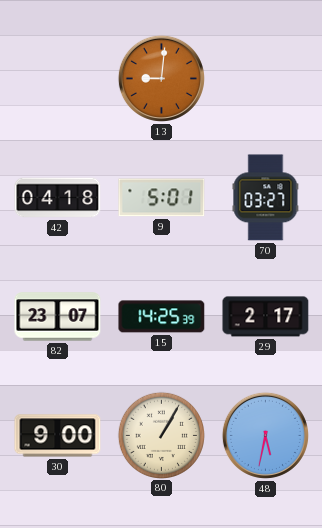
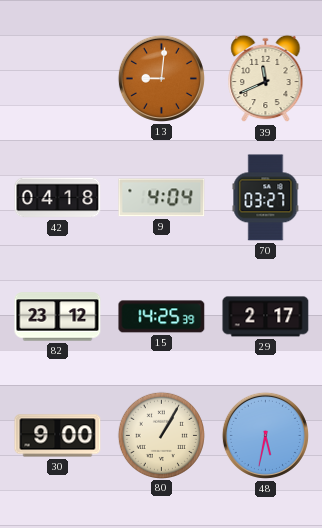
39: none -> 11:41 (266, 79)
9: 5:01 -> 4:04 (162, 198)
82: 23:07 -> 23:12 (58, 317)
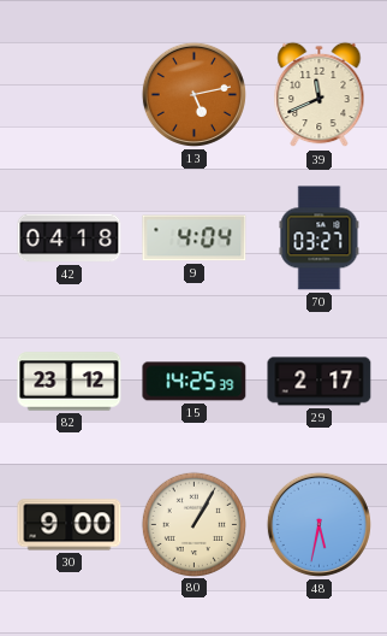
13: 9:01 -> 5:13 (194, 94)
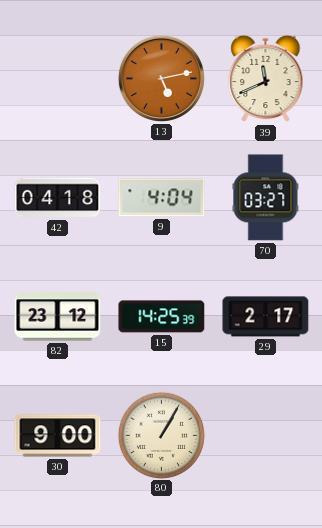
48: 5:32 -> none (318, 524)
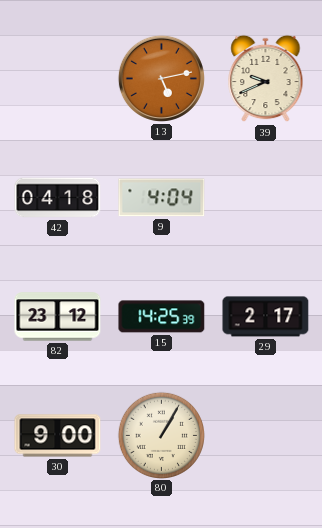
39: 11:41 -> 9:41 (266, 79)
70: 03:27 -> none (266, 198)
